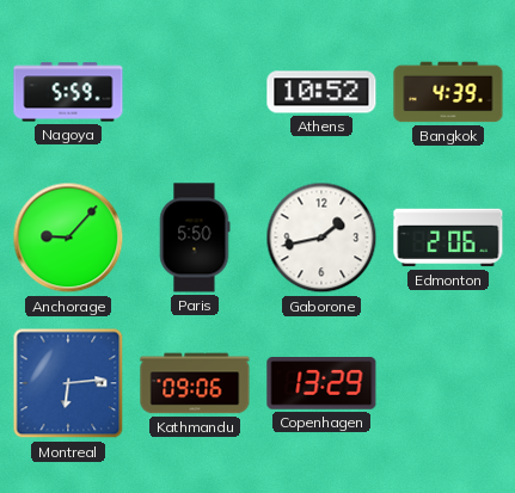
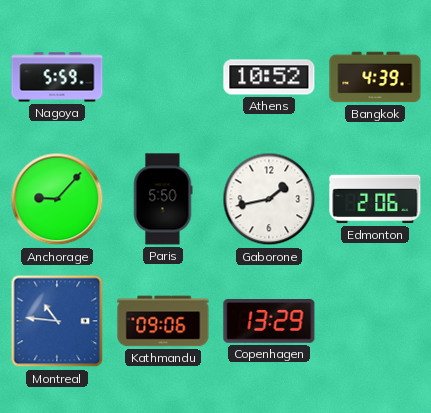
Montreal: 6:14 -> 10:46 (57, 321)
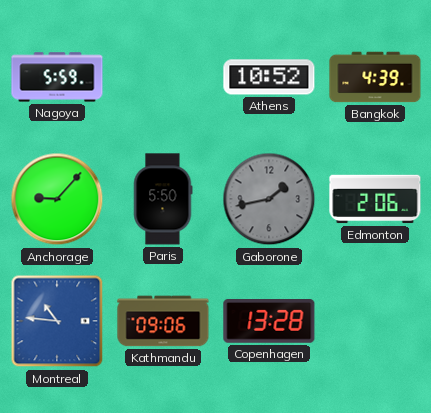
Gaborone dial: white -> grey (269, 199)
Copenhagen: 13:29 -> 13:28 (269, 322)
